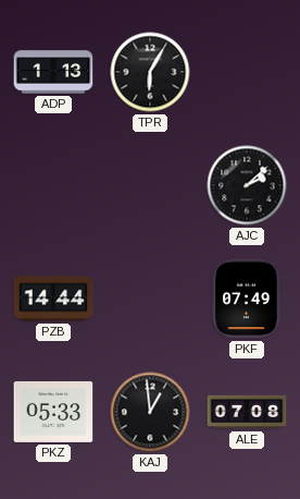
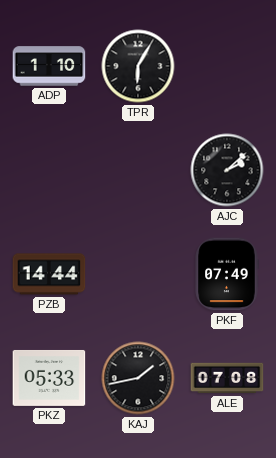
ADP: 1:13 -> 1:10 (49, 66)
KAJ: 12:59 -> 1:43 (138, 378)
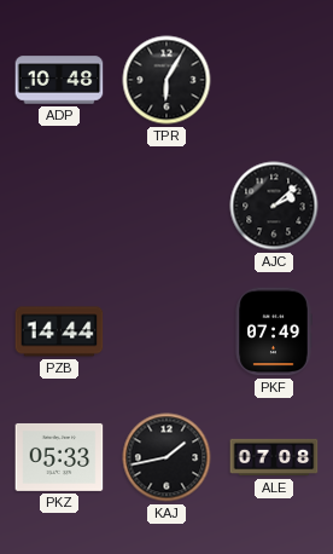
ADP: 1:10 -> 10:48 (59, 80)
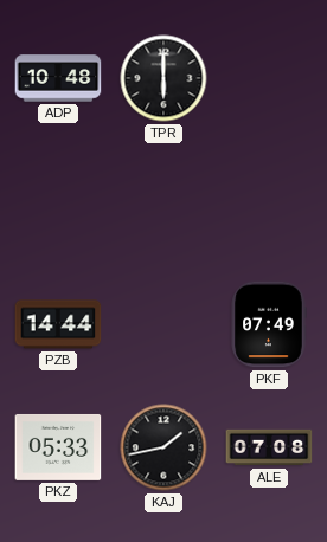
TPR: 6:05 -> 6:00 (163, 78)
AJC: 2:08 -> none (274, 206)
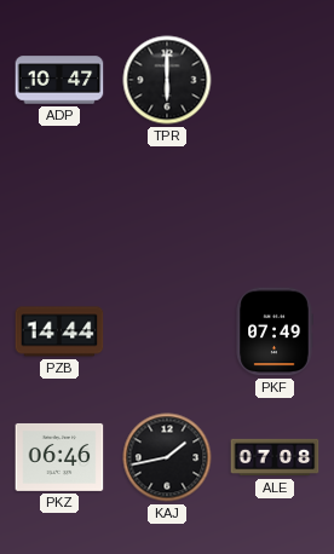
ADP: 10:48 -> 10:47 (59, 80)
PKZ: 05:33 -> 06:46 (59, 457)
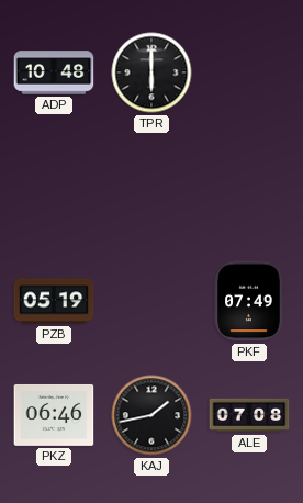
ADP: 10:47 -> 10:48 (54, 72)
PZB: 14:44 -> 05:19 (54, 301)
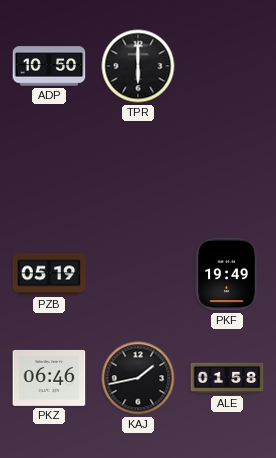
ADP: 10:48 -> 10:50 (49, 66)
PKF: 07:49 -> 19:49 (227, 274)
ALE: 07:08 -> 01:58 (227, 378)
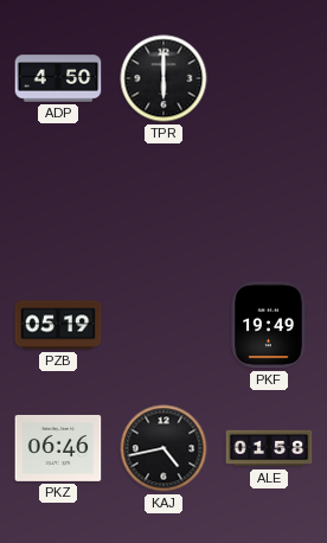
ADP: 10:50 -> 4:50 (58, 78)
KAJ: 1:43 -> 4:43 (163, 448)
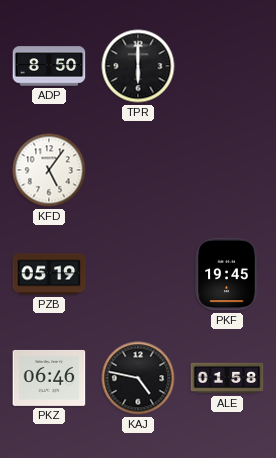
ADP: 4:50 -> 8:50 (49, 66)
KFD: none -> 5:06 (49, 170)
PKF: 19:49 -> 19:45 (227, 274)
KAJ: 4:43 -> 4:47 (138, 378)
